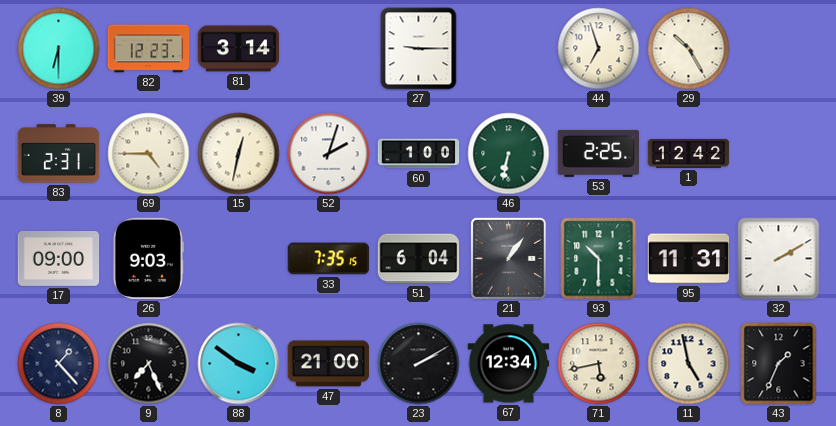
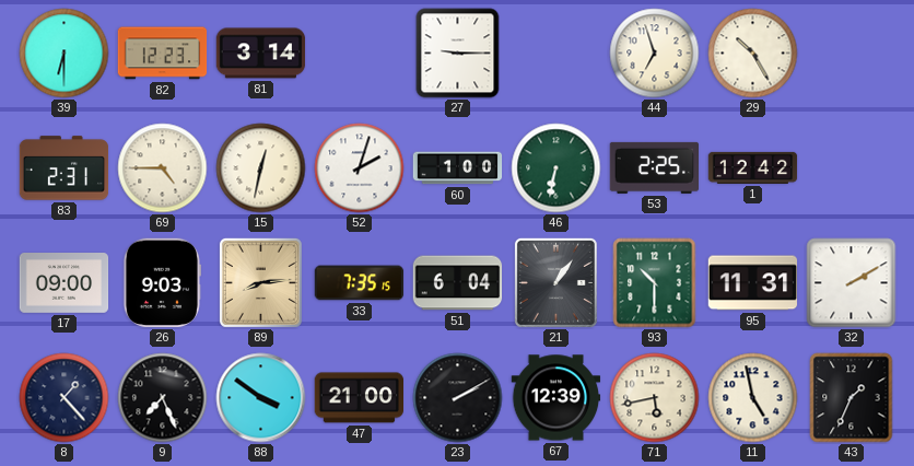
89: none -> 8:14 (260, 282)
67: 12:34 -> 12:39 (556, 398)
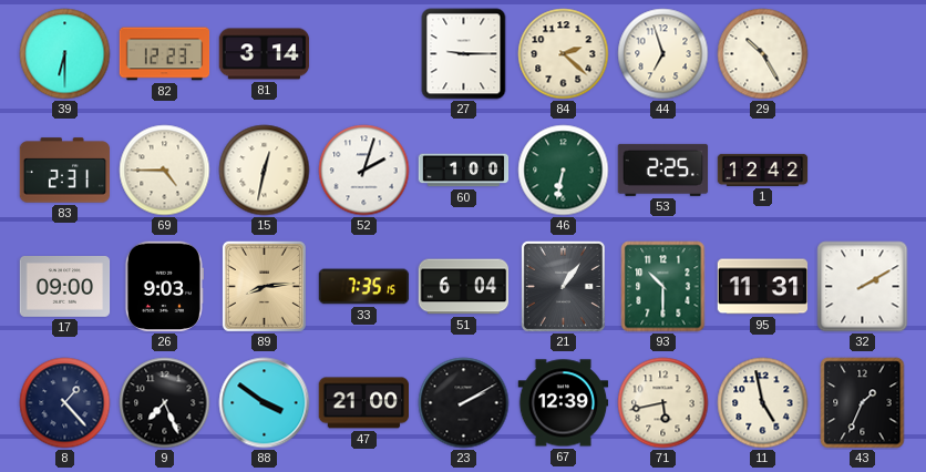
84: none -> 2:22 (564, 54)
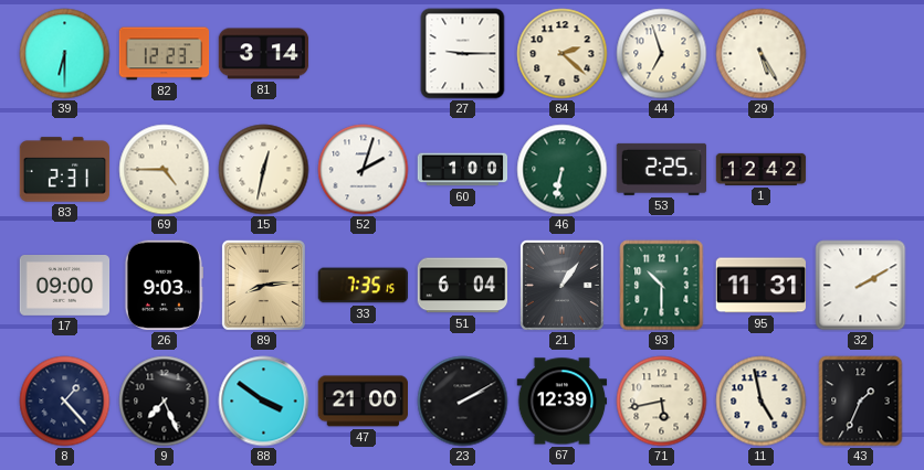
29: 10:25 -> 5:25 (762, 54)
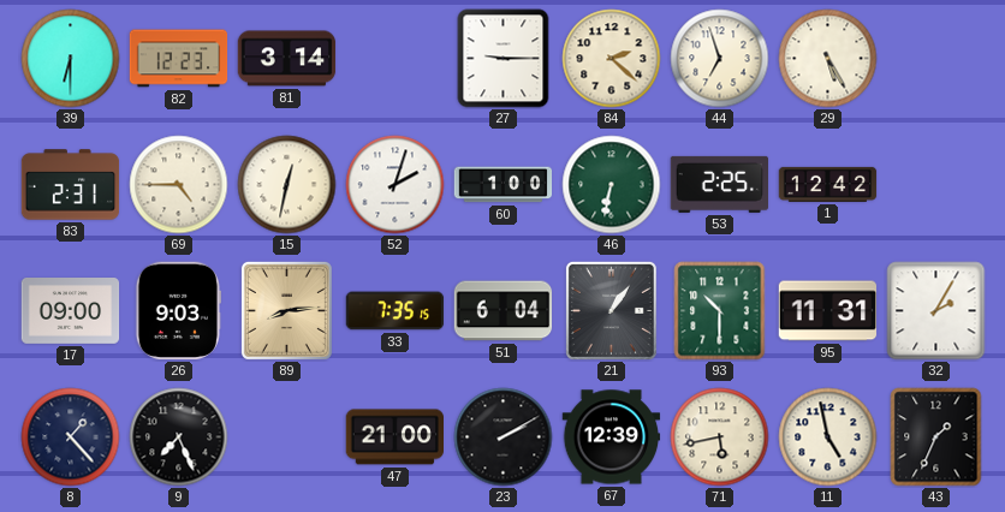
32: 2:10 -> 2:05 (936, 311)
88: 3:51 -> none (264, 402)
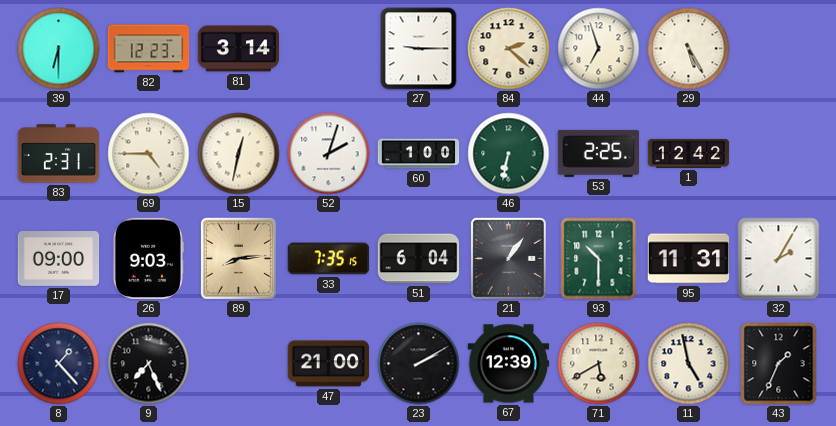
71: 5:43 -> 5:40 (599, 364)
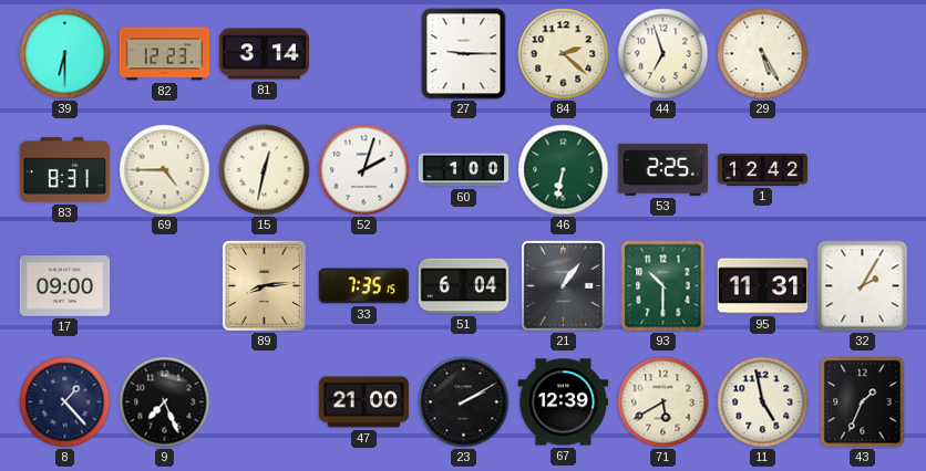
83: 2:31 -> 8:31 (65, 170)
26: 9:03 -> none (148, 259)
